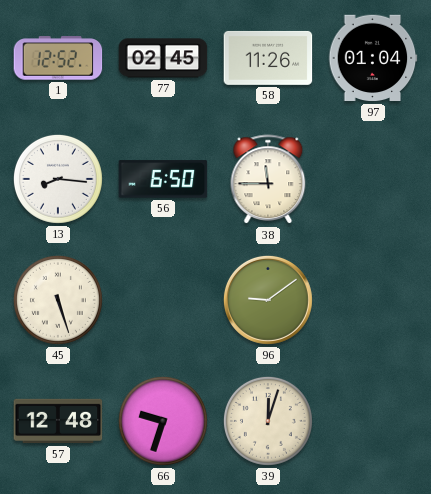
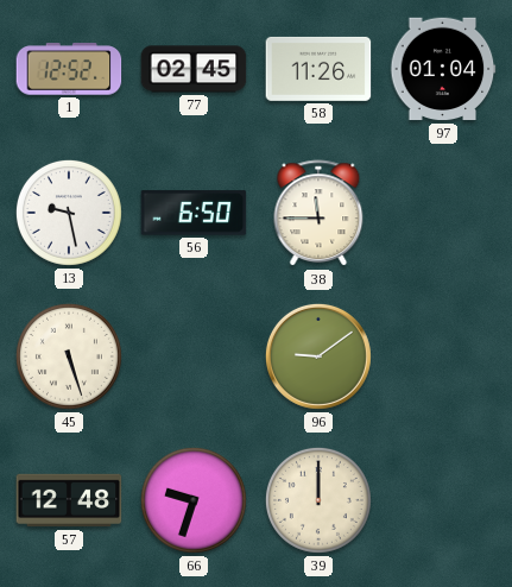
13: 8:16 -> 9:28 (69, 213)
39: 12:03 -> 12:00 (318, 500)
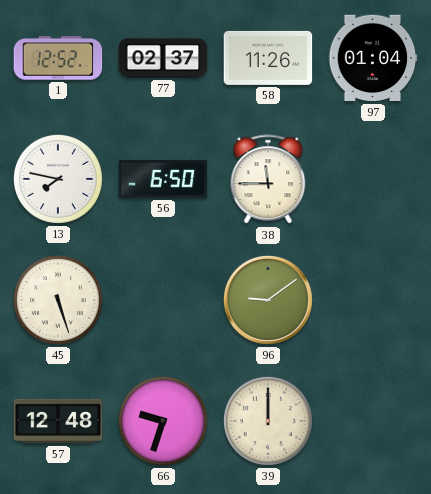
77: 02:45 -> 02:37 (163, 58)
13: 9:28 -> 7:47 (58, 179)
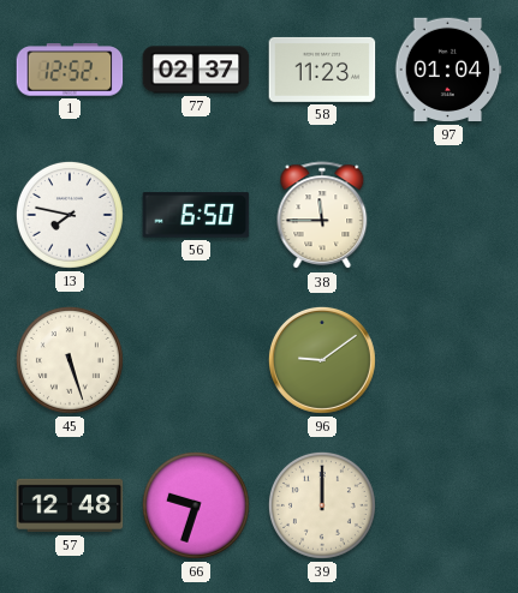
58: 11:26 -> 11:23 (322, 70)
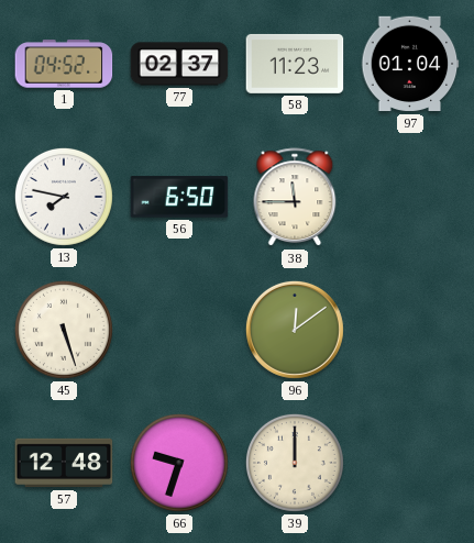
1: 12:52 -> 04:52 (64, 64)
96: 9:09 -> 12:09 (295, 330)
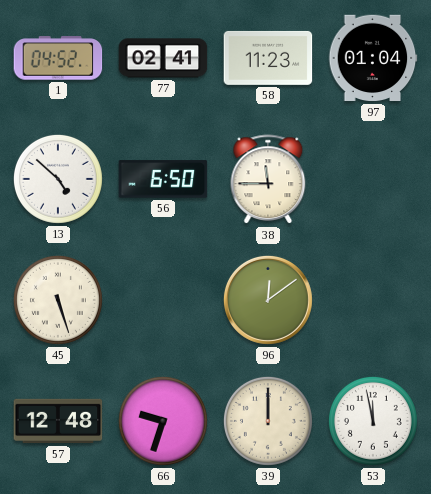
77: 02:37 -> 02:41 (163, 58)
13: 7:47 -> 4:52 (58, 179)
53: none -> 11:58 (373, 421)
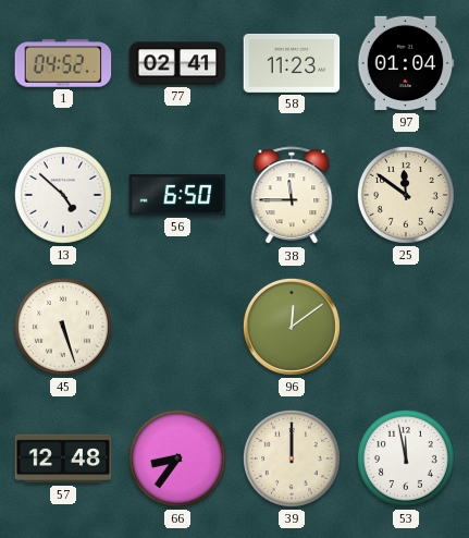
25: none -> 11:51 (406, 195)
66: 9:33 -> 8:36 (177, 458)
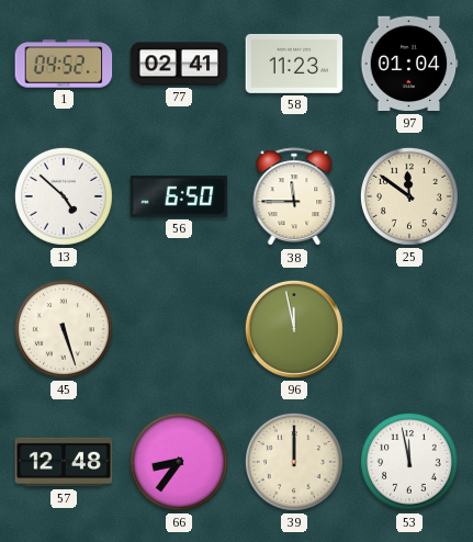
96: 12:09 -> 11:58 (294, 329)
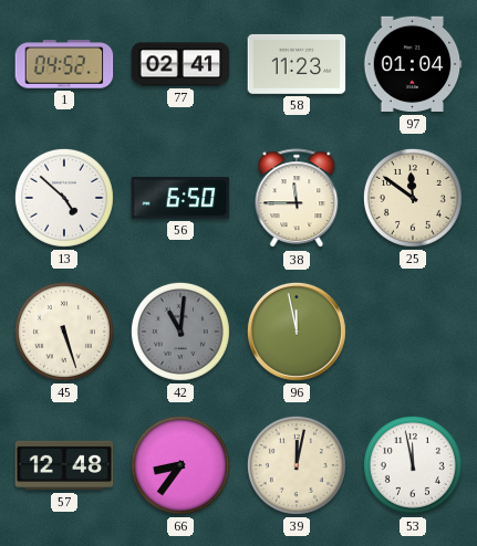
42: none -> 11:01 (180, 332)
39: 12:00 -> 12:02 (297, 465)
